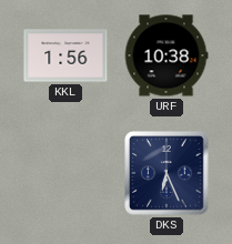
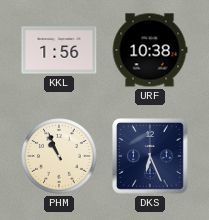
PHM: none -> 10:56 (59, 156)
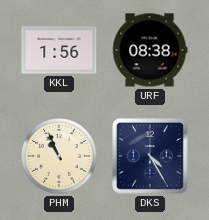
URF: 10:38 -> 08:38 (150, 50)
DKS: 6:26 -> 4:25 (150, 156)
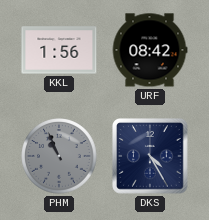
URF: 08:38 -> 08:42 (150, 50)
PHM dial: cream -> grey (59, 156)
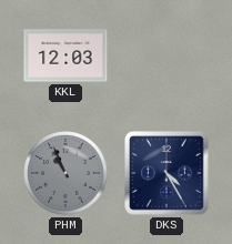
KKL: 1:56 -> 12:03 (65, 55)
URF: 08:42 -> none (150, 50)
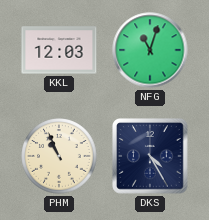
NFG: none -> 11:03 (150, 50)
PHM dial: grey -> cream (59, 156)
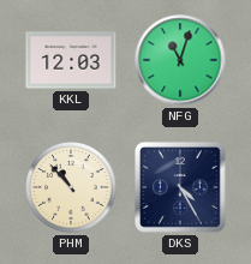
PHM: 10:56 -> 10:53 (71, 187)
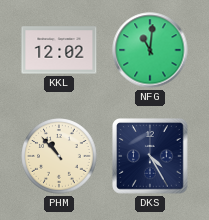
KKL: 12:03 -> 12:02 (59, 50)
NFG: 11:03 -> 11:01 (150, 50)
